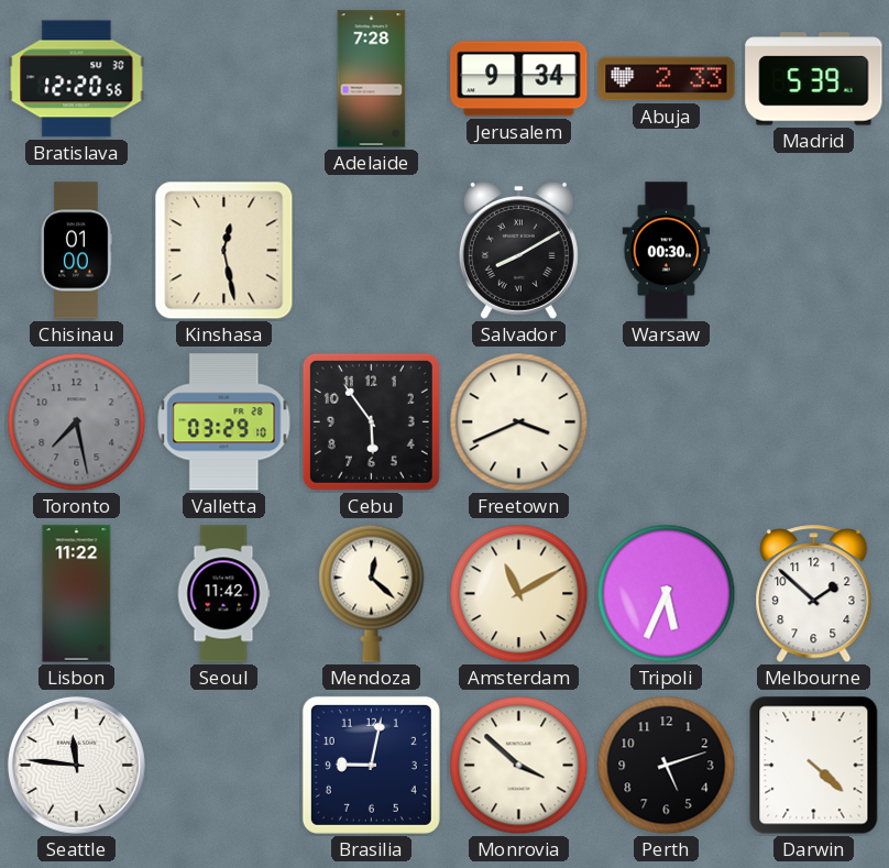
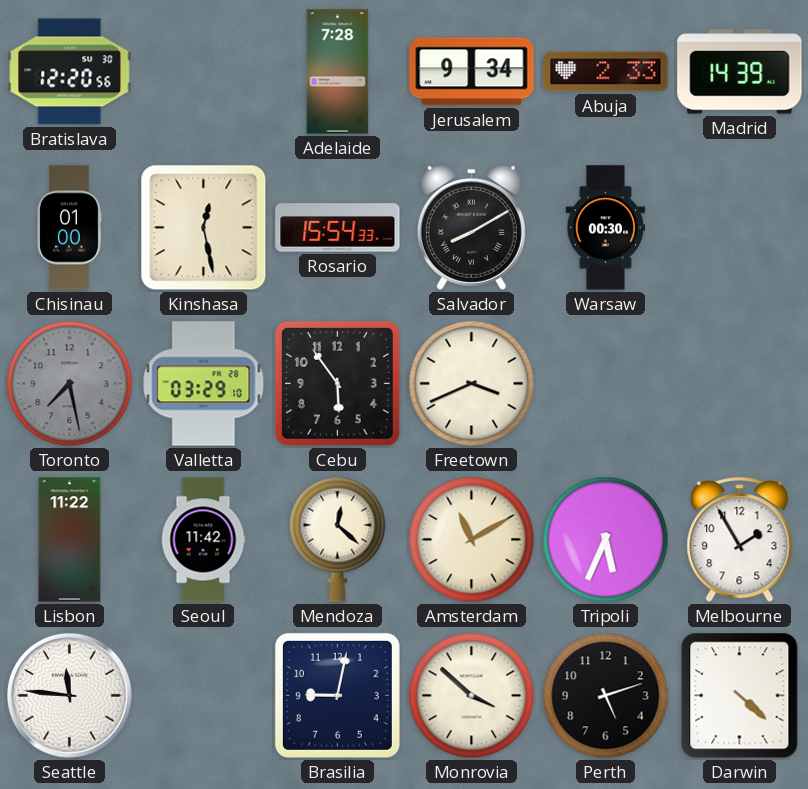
Madrid: 5:39 -> 14:39 (740, 72)
Rosario: none -> 15:54 (338, 228)
Melbourne: 1:52 -> 1:55 (740, 540)
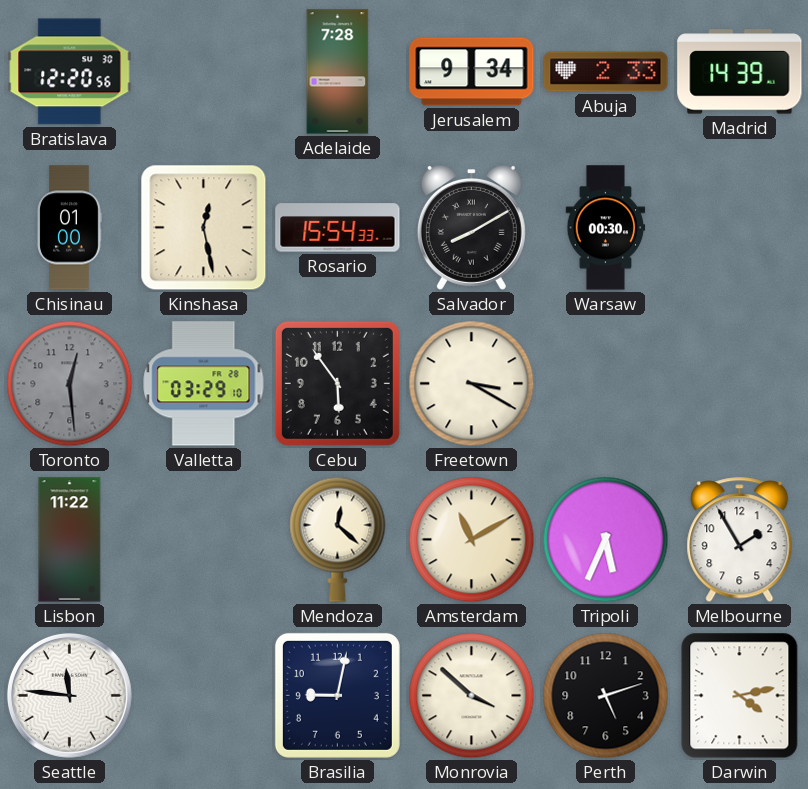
Toronto: 7:28 -> 12:29 (70, 384)
Freetown: 3:41 -> 3:20 (472, 384)
Seoul: 11:42 -> none (203, 540)
Darwin: 4:22 -> 4:13 (740, 696)
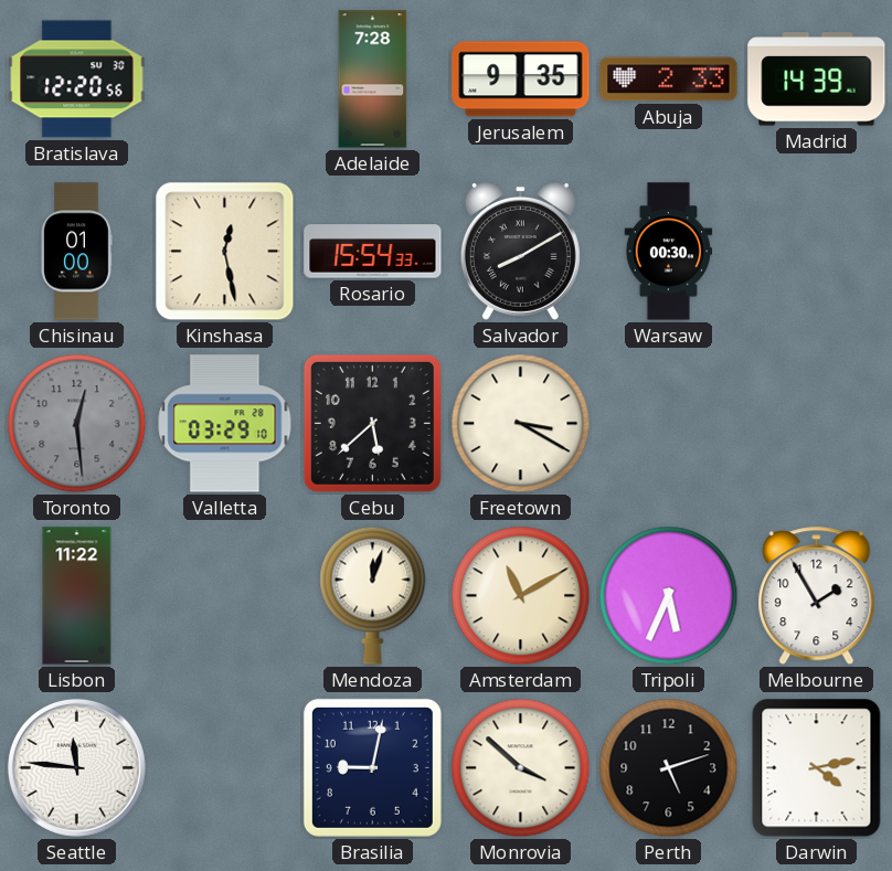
Jerusalem: 9:34 -> 9:35 (521, 79)
Cebu: 5:54 -> 5:38 (372, 423)
Mendoza: 12:22 -> 12:03 (373, 595)
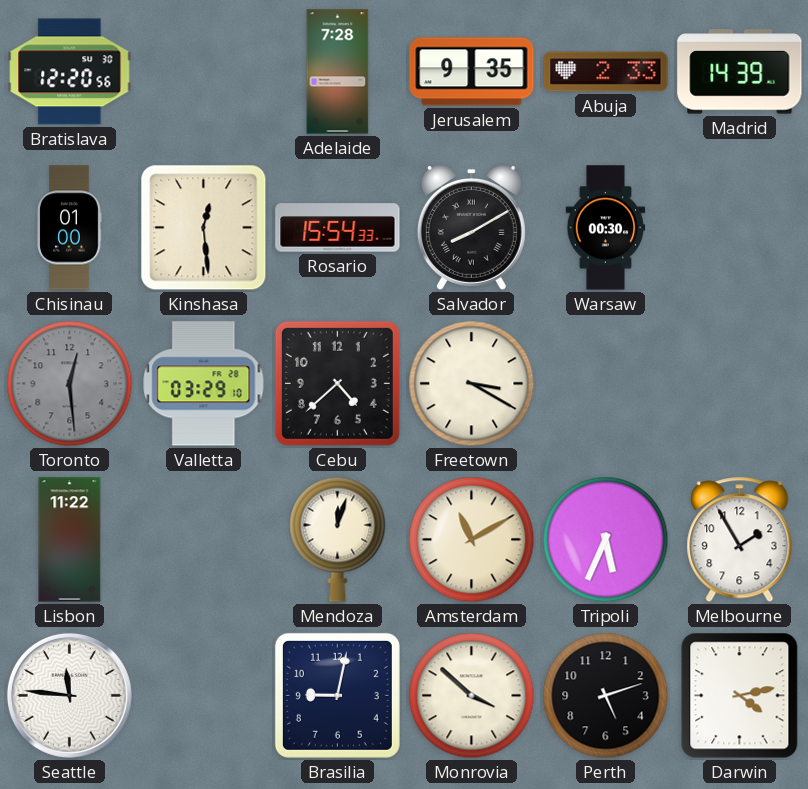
Kinshasa: 12:28 -> 12:29 (204, 228)
Cebu: 5:38 -> 4:38 (337, 383)
